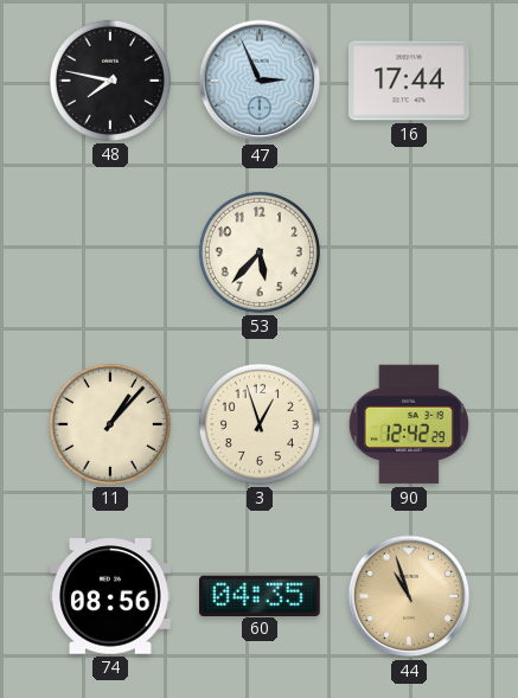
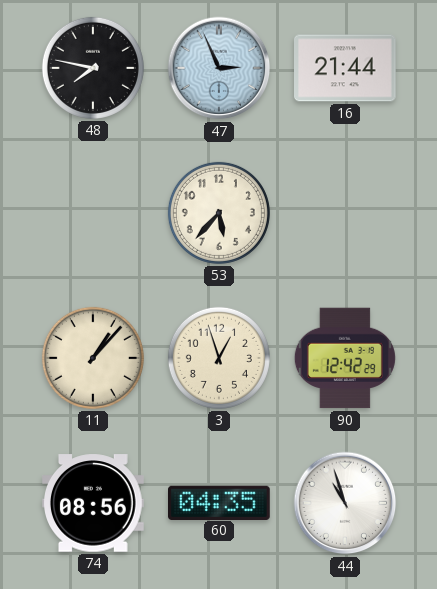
16: 17:44 -> 21:44 (346, 68)
44 dial: champagne -> white (345, 503)
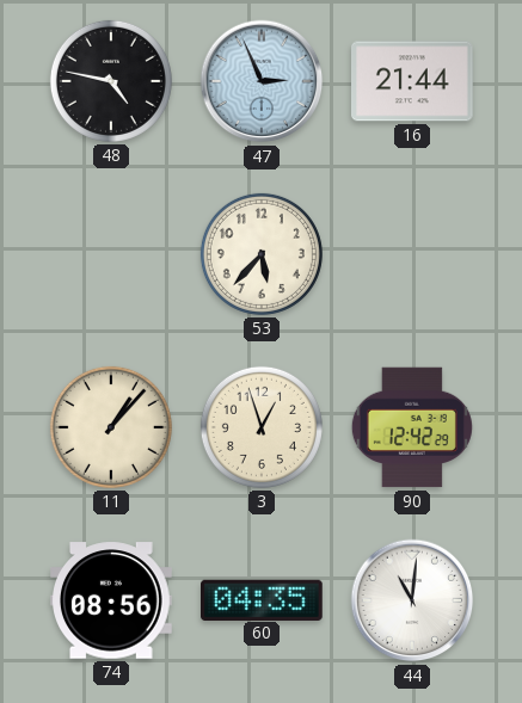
48: 7:47 -> 4:47 (111, 81)
44: 10:57 -> 11:01 (412, 600)
